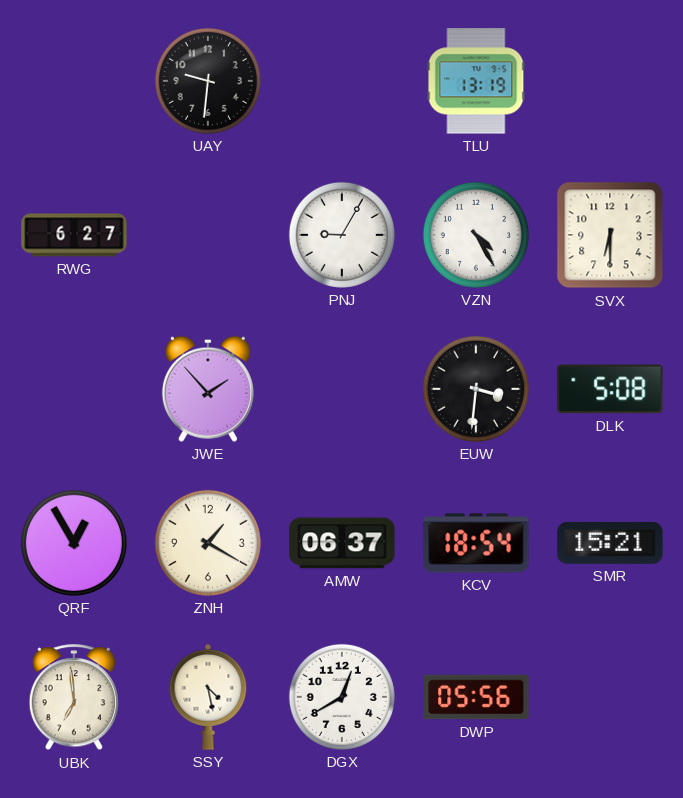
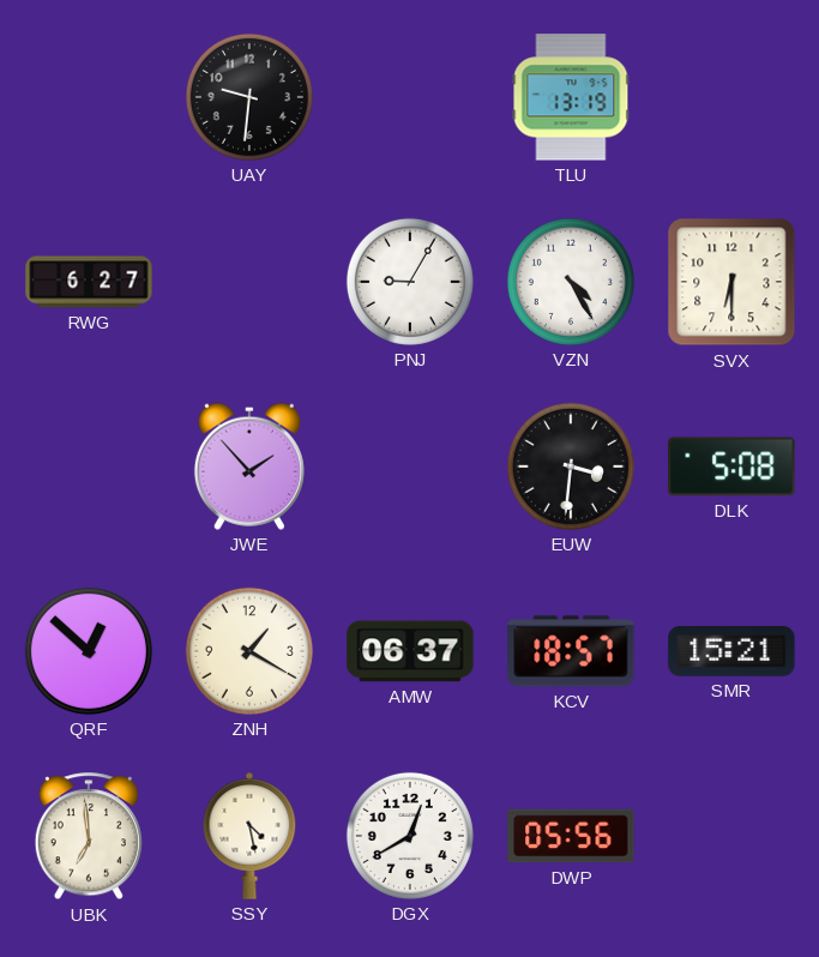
QRF: 12:55 -> 12:52 (89, 651)
KCV: 18:54 -> 18:57 (571, 651)
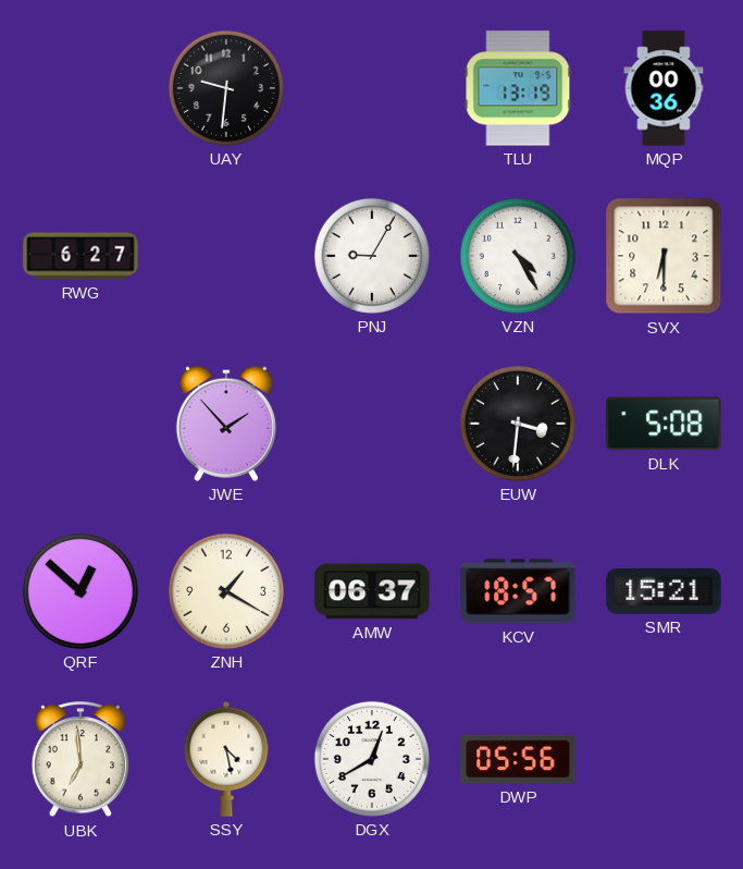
MQP: none -> 00:36 (664, 88)
